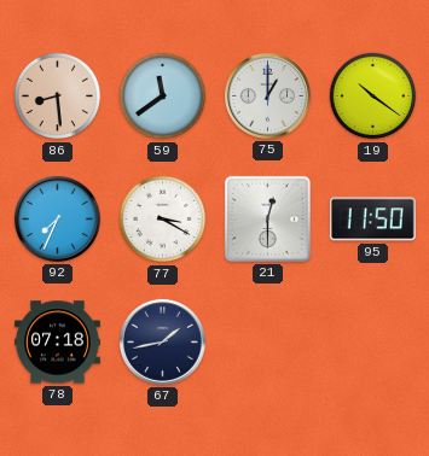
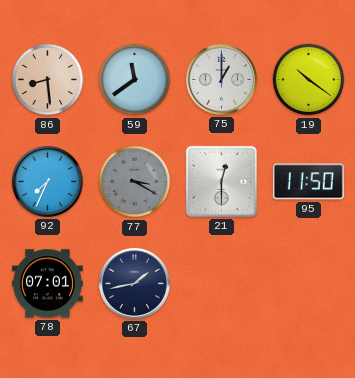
77 dial: white -> grey (135, 182)
78: 07:18 -> 07:01 (47, 284)
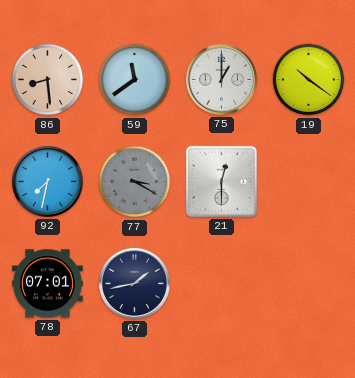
92: 7:34 -> 7:32 (47, 181)
95: 11:50 -> none (308, 182)
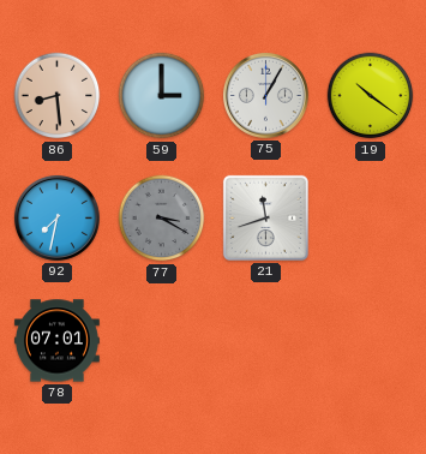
59: 11:39 -> 3:00 (162, 96)
75: 1:00 -> 1:05 (265, 95)
21: 12:30 -> 11:42 (265, 217)
67: 1:43 -> none (134, 283)
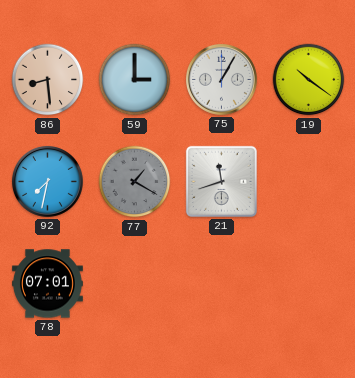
77: 3:20 -> 1:20 (135, 182)
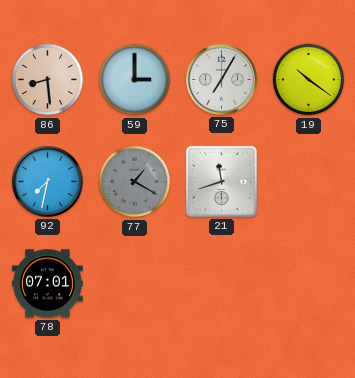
75: 1:05 -> 7:05 (221, 79)
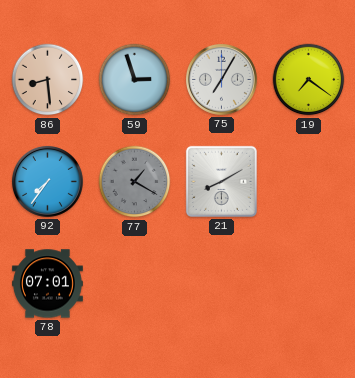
59: 3:00 -> 2:57 (135, 80)
19: 10:21 -> 7:21 (309, 80)
92: 7:32 -> 7:36 (47, 181)
21: 11:42 -> 8:10 (221, 181)
